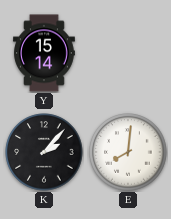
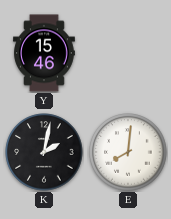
Y: 15:14 -> 15:46 (45, 53)
K: 2:07 -> 2:02 (44, 152)
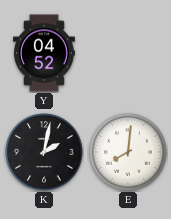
Y: 15:46 -> 04:52 (45, 53)
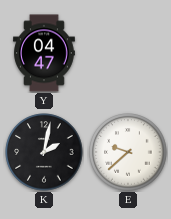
Y: 04:52 -> 04:47 (45, 53)
E: 8:01 -> 9:38 (128, 152)
